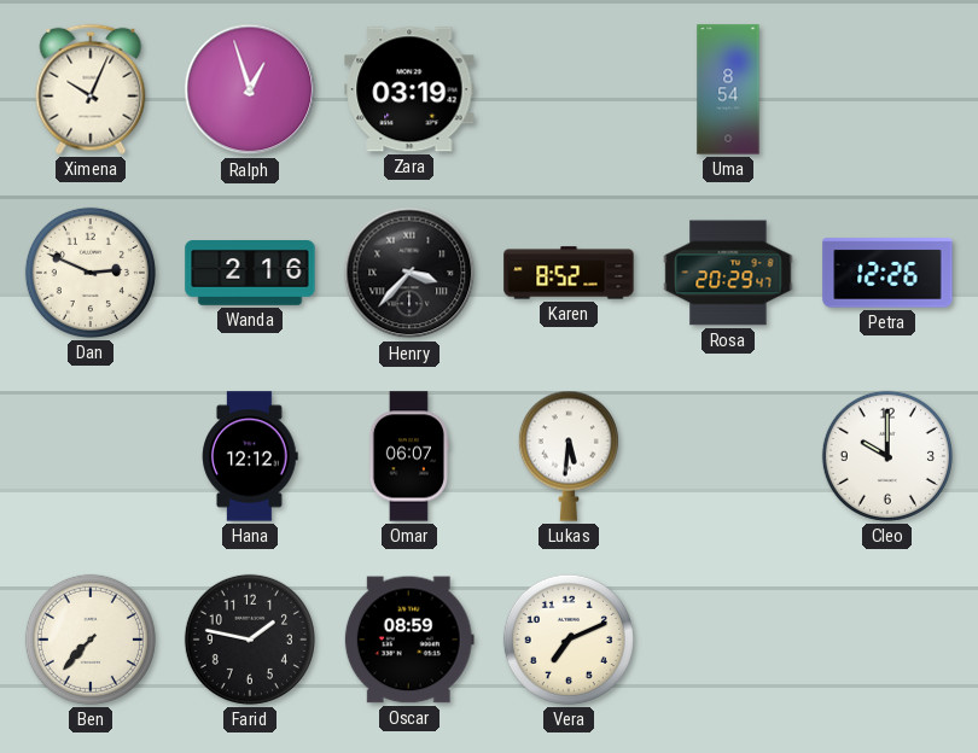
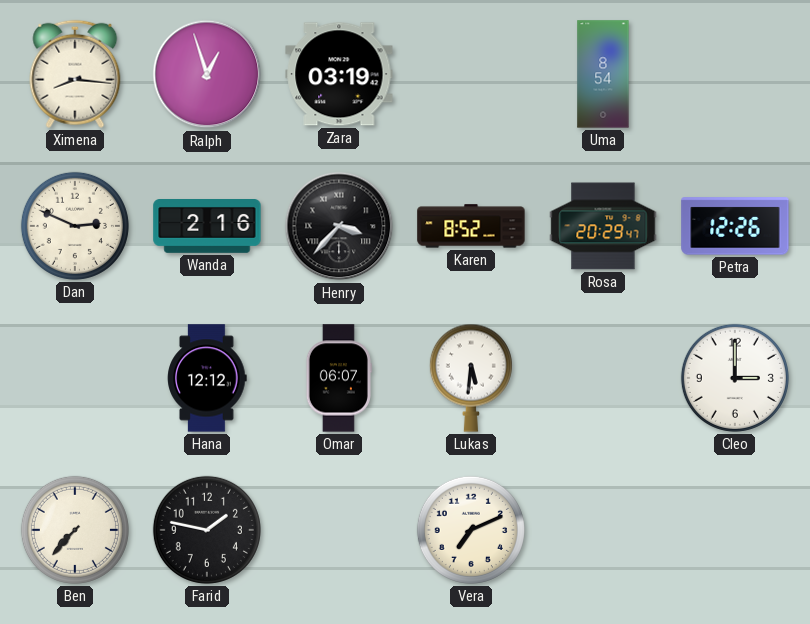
Ximena: 10:04 -> 8:16 (75, 74)
Cleo: 10:00 -> 3:00 (735, 378)
Oscar: 08:59 -> none (409, 640)
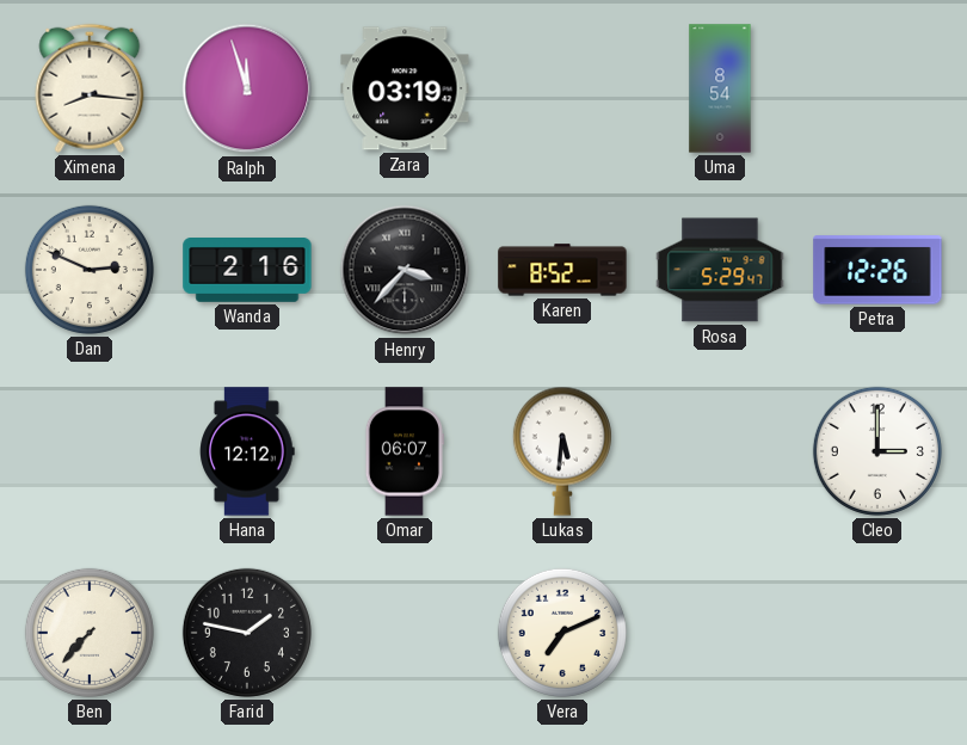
Ralph: 12:57 -> 11:57 (247, 88)
Rosa: 20:29 -> 5:29 (720, 270)
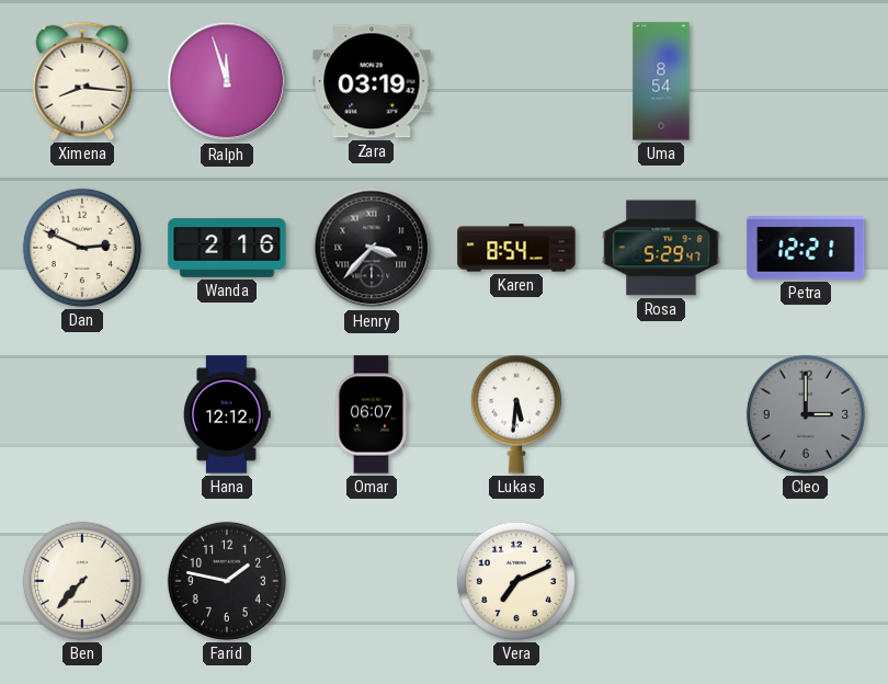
Karen: 8:52 -> 8:54 (516, 248)
Petra: 12:26 -> 12:21 (806, 248)
Cleo dial: white -> grey (806, 414)
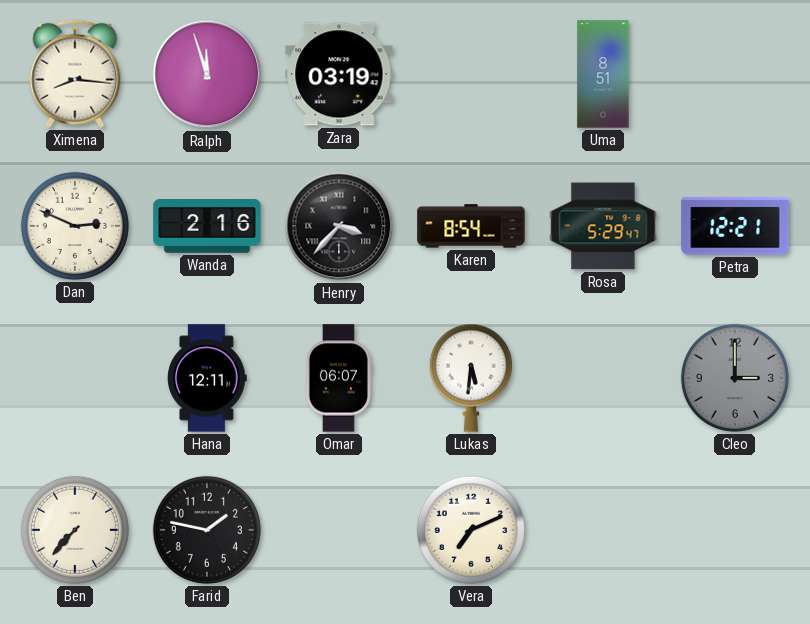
Uma: 8:54 -> 8:51 (603, 74)
Hana: 12:12 -> 12:11 (207, 378)
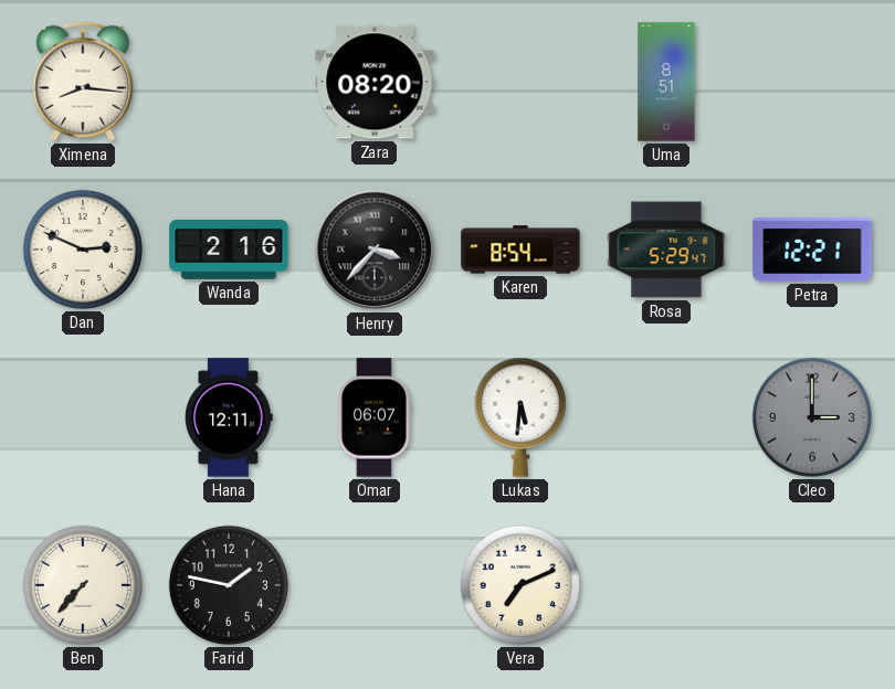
Ralph: 11:57 -> none (207, 74)
Zara: 03:19 -> 08:20 (375, 82)
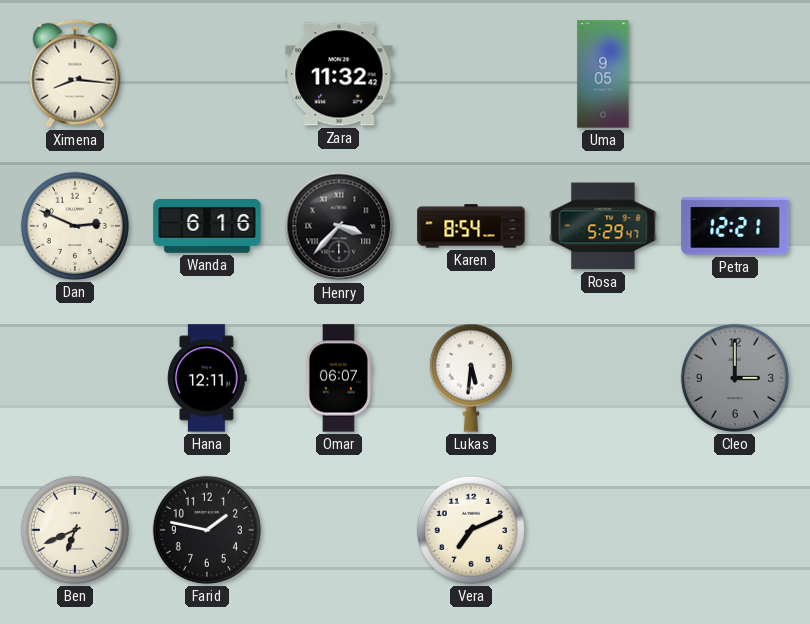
Zara: 08:20 -> 11:32 (339, 74)
Uma: 8:51 -> 9:05 (603, 74)
Wanda: 2:16 -> 6:16 (207, 227)
Ben: 7:37 -> 6:41 (75, 530)
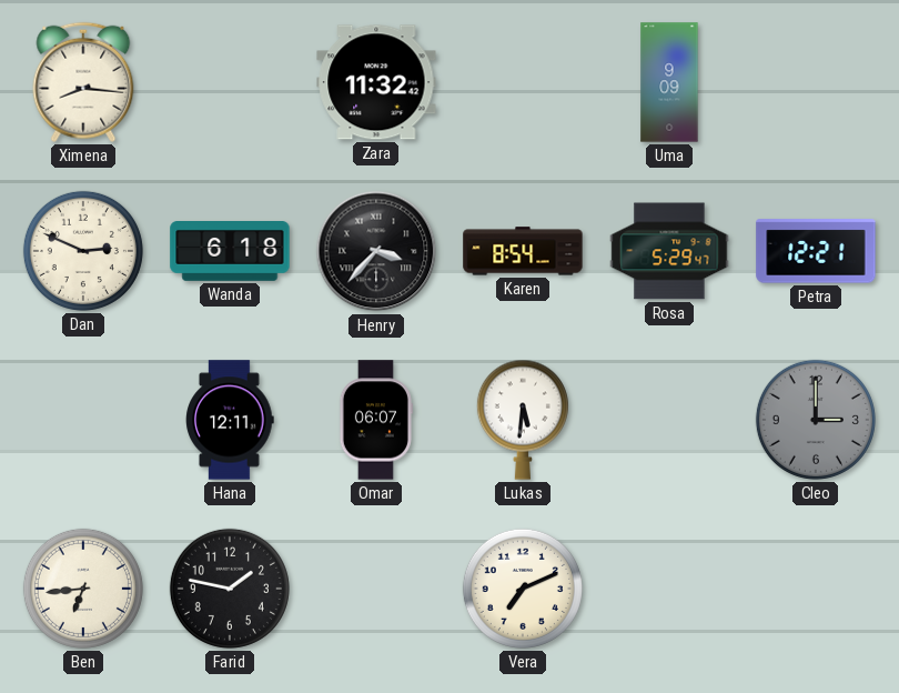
Uma: 9:05 -> 9:09 (669, 82)
Wanda: 6:16 -> 6:18 (230, 252)
Ben: 6:41 -> 6:44 (83, 589)
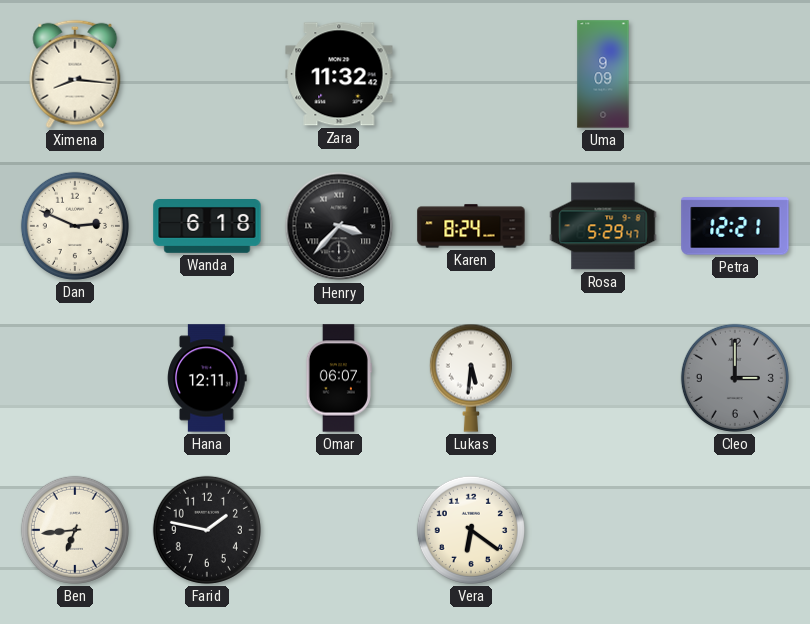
Karen: 8:54 -> 8:24 (471, 226)
Vera: 7:11 -> 6:21 (471, 530)
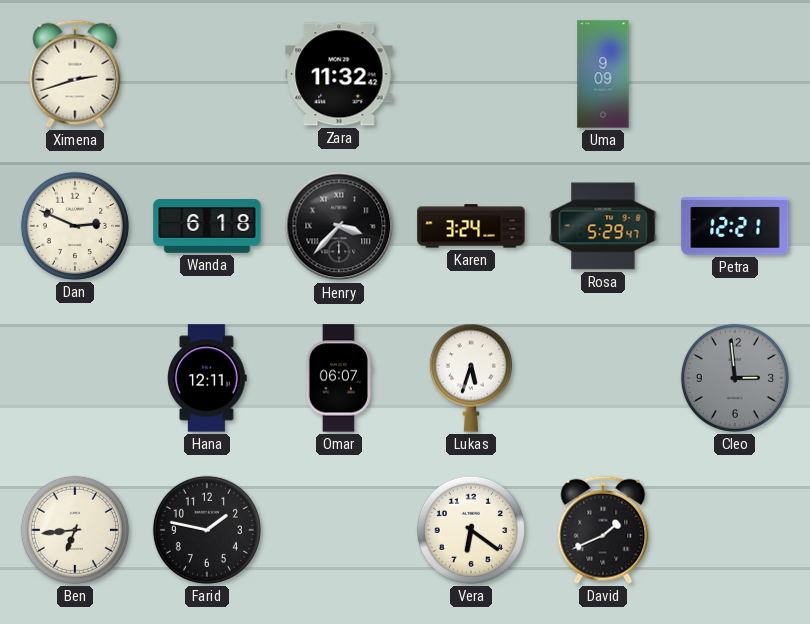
Ximena: 8:16 -> 2:42 (75, 74)
Karen: 8:24 -> 3:24 (471, 226)
Lukas: 5:31 -> 5:33 (471, 378)
Cleo: 3:00 -> 2:59 (735, 378)
David: none -> 1:41 (603, 530)
